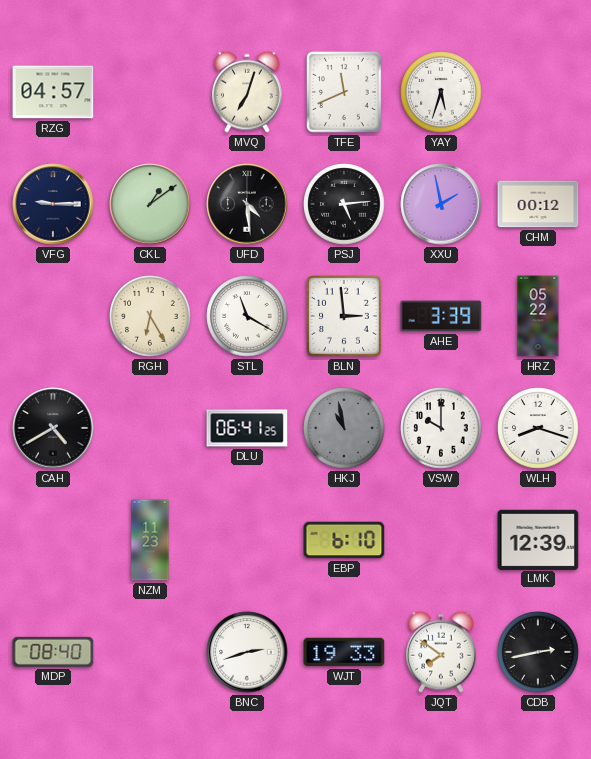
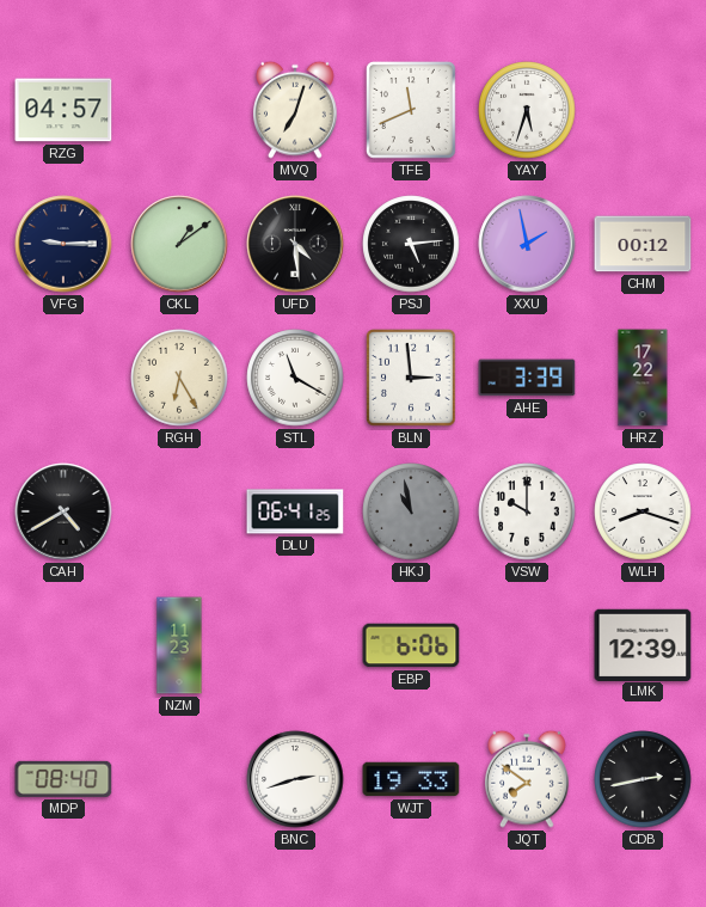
HRZ: 05:22 -> 17:22 (643, 378)
EBP: 6:10 -> 6:06 (411, 645)
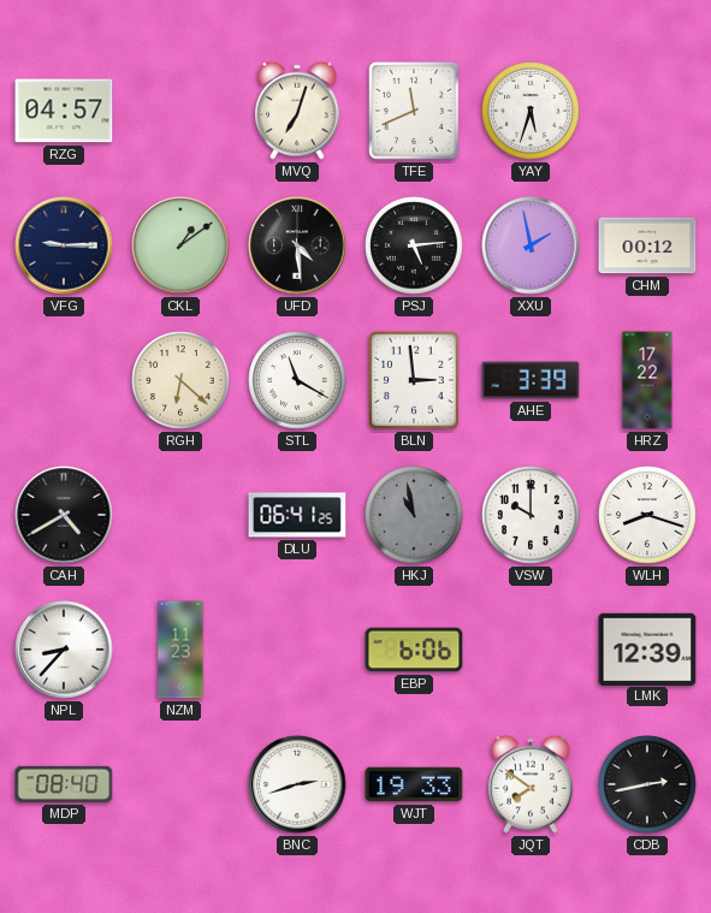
RGH: 6:25 -> 6:22 (180, 380)
NPL: none -> 8:37 (64, 650)
